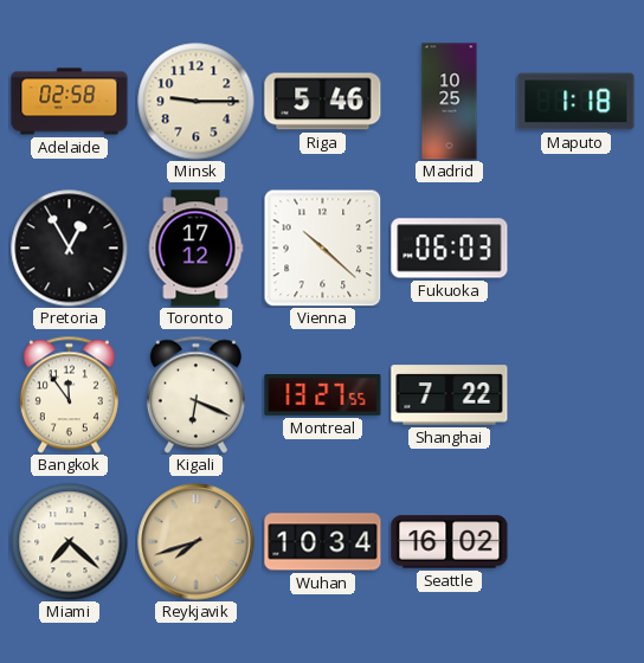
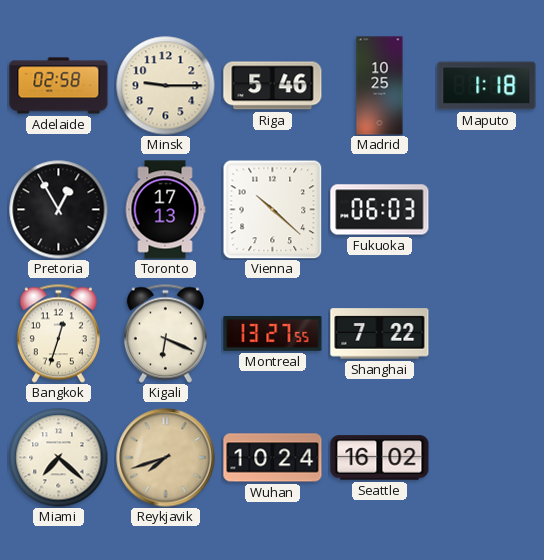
Toronto: 17:12 -> 17:13 (165, 210)
Bangkok: 11:54 -> 12:33 (58, 333)
Wuhan: 10:34 -> 10:24 (273, 458)
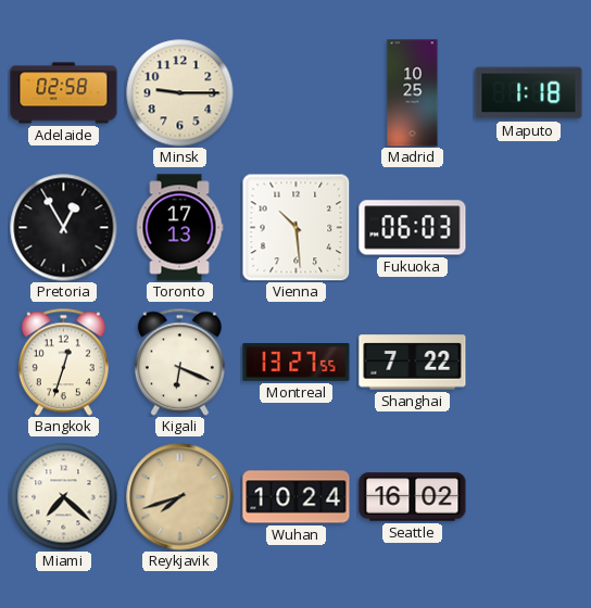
Riga: 5:46 -> none (273, 86)
Vienna: 10:22 -> 10:29 (295, 227)
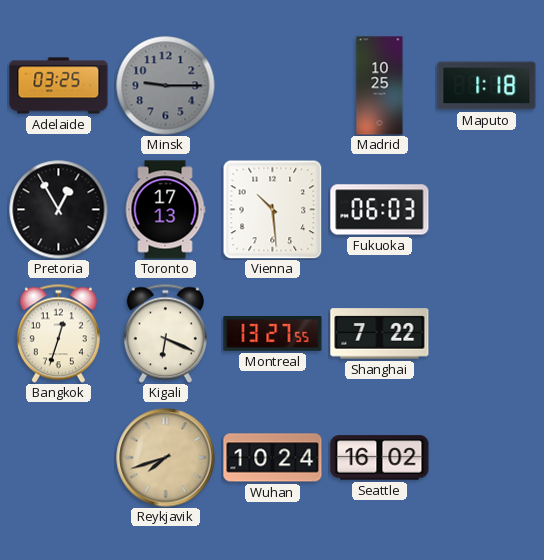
Adelaide: 02:58 -> 03:25 (59, 86)
Minsk dial: cream -> grey (166, 86)
Miami: 7:22 -> none (64, 497)
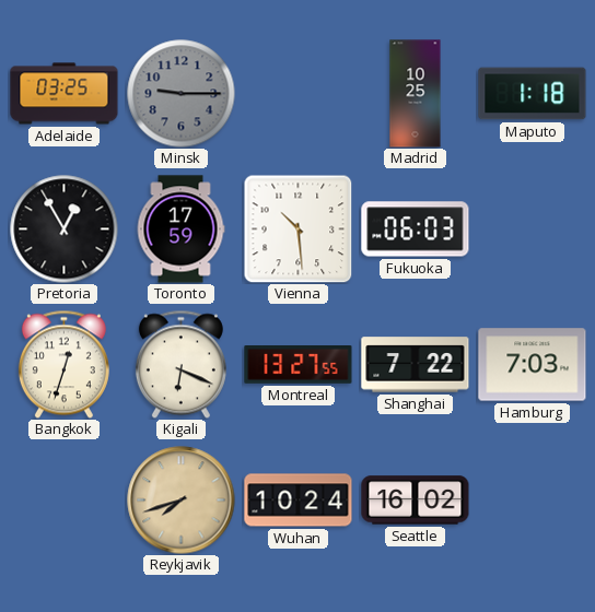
Toronto: 17:13 -> 17:59 (180, 229)
Hamburg: none -> 7:03 (533, 365)
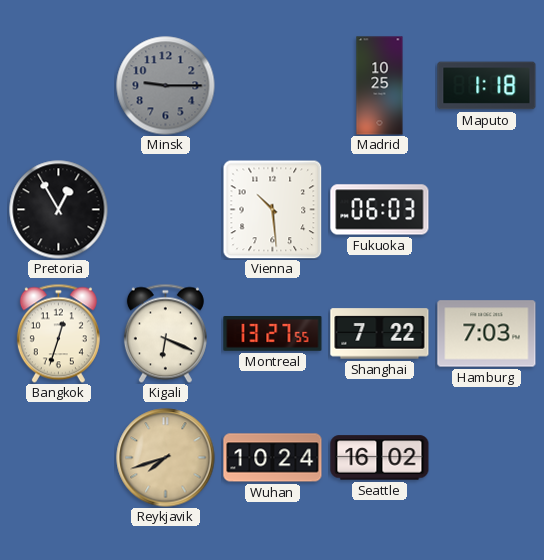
Adelaide: 03:25 -> none (65, 94)
Toronto: 17:59 -> none (180, 229)
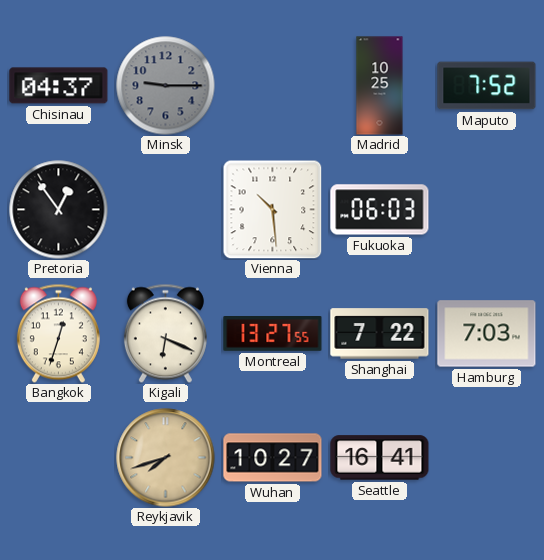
Chisinau: none -> 04:37 (59, 86)
Maputo: 1:18 -> 7:52 (487, 86)
Pretoria: 12:55 -> 12:54 (59, 210)
Wuhan: 10:24 -> 10:27 (273, 458)
Seattle: 16:02 -> 16:41 (380, 458)
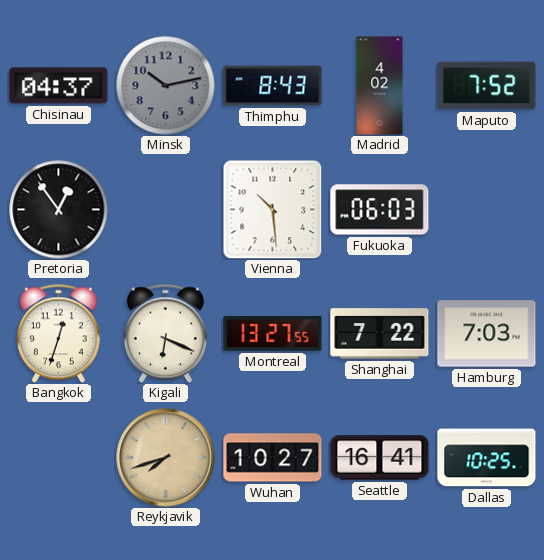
Minsk: 9:15 -> 10:13 (166, 86)
Thimphu: none -> 8:43 (273, 86)
Madrid: 10:25 -> 4:02 (380, 86)
Dallas: none -> 10:25 (487, 458)
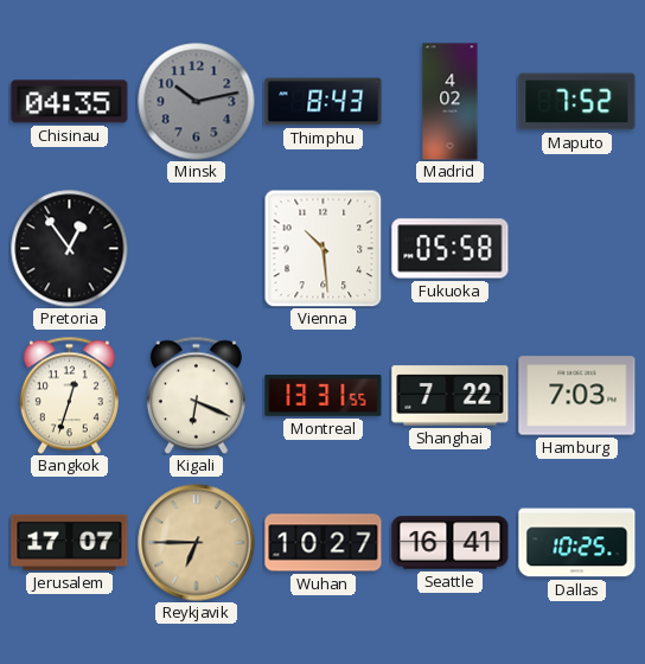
Chisinau: 04:37 -> 04:35 (70, 102)
Fukuoka: 06:03 -> 05:58 (451, 249)
Montreal: 13:27 -> 13:31 (324, 396)
Jerusalem: none -> 17:07 (70, 542)
Reykjavik: 7:42 -> 6:45 (197, 543)
